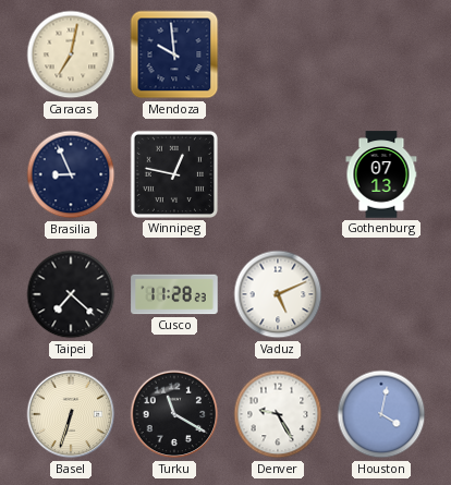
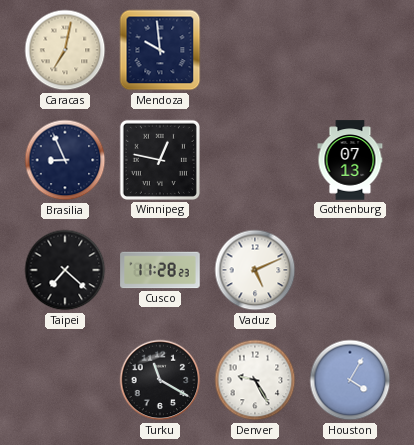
Basel: 6:33 -> none (71, 414)
Houston: 4:02 -> 4:05 (350, 380)
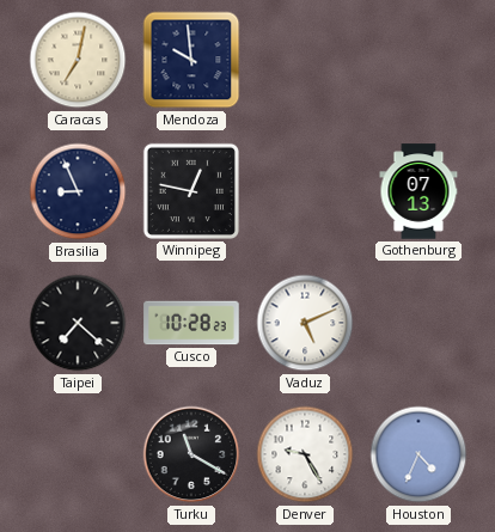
Cusco: 11:28 -> 10:28 (191, 323)
Houston: 4:05 -> 4:34 (418, 454)
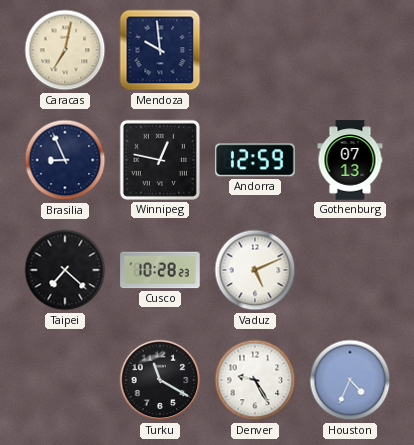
Andorra: none -> 12:59 (255, 160)
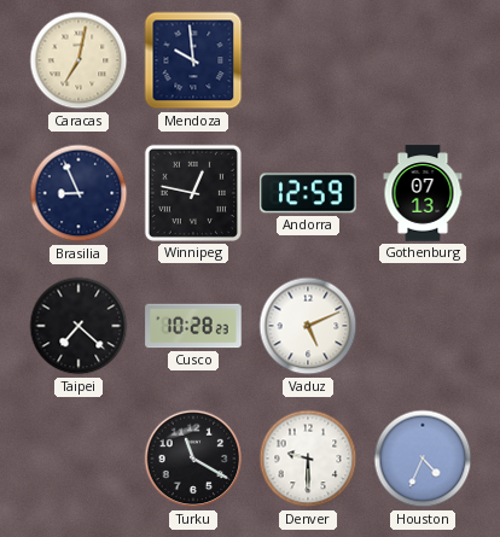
Denver: 9:25 -> 9:30 (308, 459)
